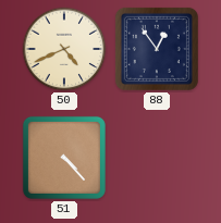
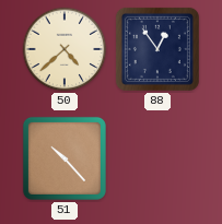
50: 4:41 -> 4:38 (65, 49)
51: 4:23 -> 10:23 (65, 158)
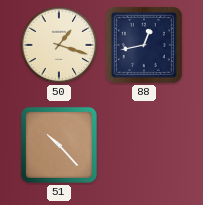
50: 4:38 -> 1:18 (59, 45)
88: 12:54 -> 12:43 (144, 45)
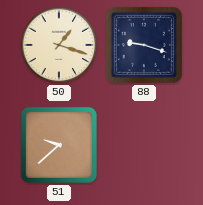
88: 12:43 -> 9:18 (144, 45)
51: 10:23 -> 9:38 (59, 145)
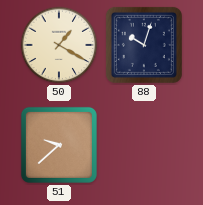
50: 1:18 -> 1:20 (59, 45)
88: 9:18 -> 10:03 (144, 45)
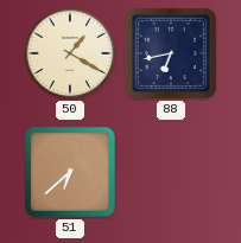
88: 10:03 -> 6:43 (171, 53)
51: 9:38 -> 6:38 (70, 172)
